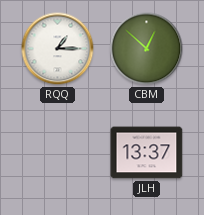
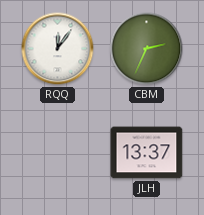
RQQ: 1:15 -> 12:06 (58, 49)
CBM: 12:52 -> 2:34 (147, 49)
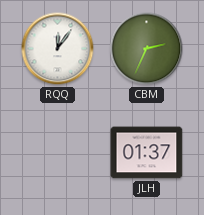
JLH: 13:37 -> 01:37 (147, 153)
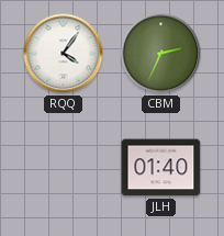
RQQ: 12:06 -> 4:06 (64, 54)
JLH: 01:37 -> 01:40 (161, 168)
